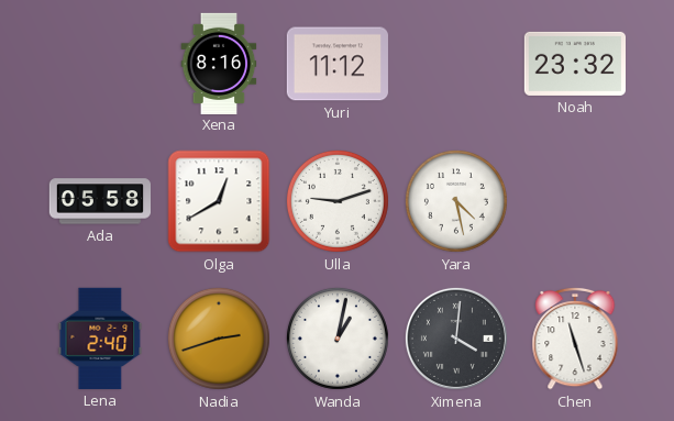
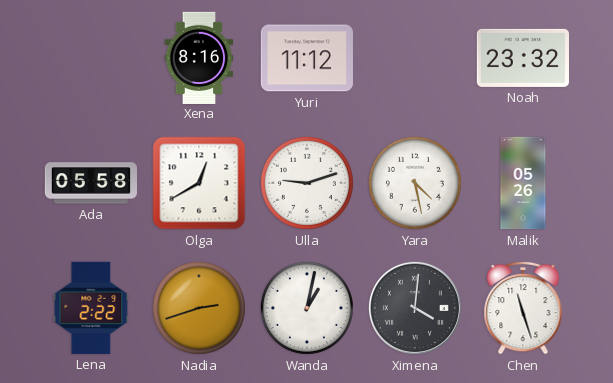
Malik: none -> 05:26 (523, 183)
Lena: 2:40 -> 2:22 (91, 308)
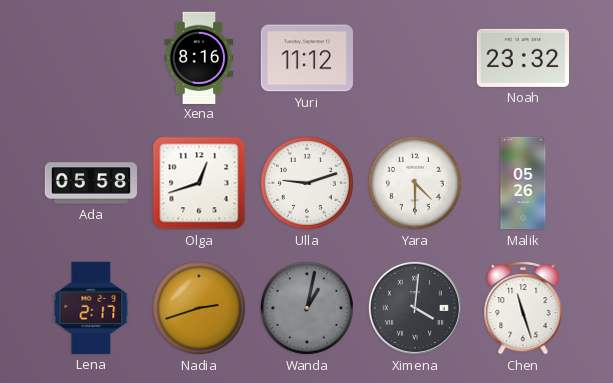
Olga: 12:40 -> 12:42 (199, 183)
Yara: 4:28 -> 4:30 (415, 183)
Lena: 2:22 -> 2:17 (91, 308)
Wanda dial: white -> grey (307, 308)
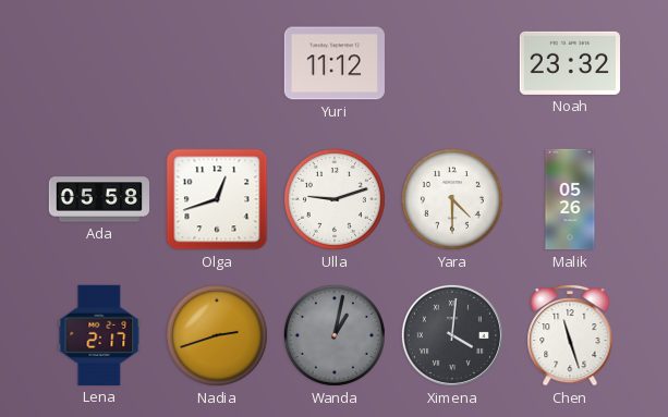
Xena: 8:16 -> none (199, 57)
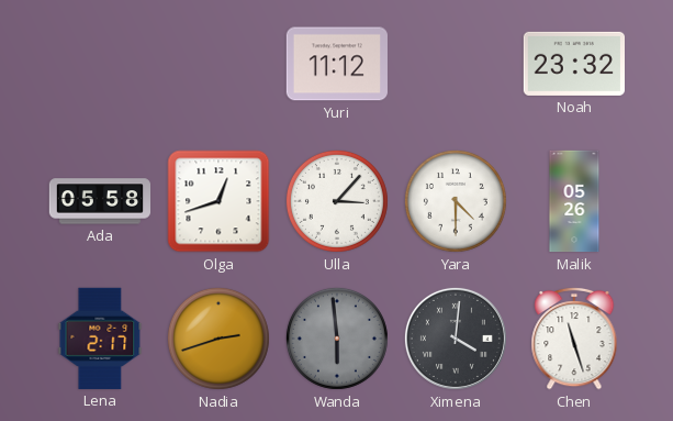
Ulla: 9:12 -> 3:07 (337, 201)
Wanda: 1:02 -> 5:59 (337, 339)
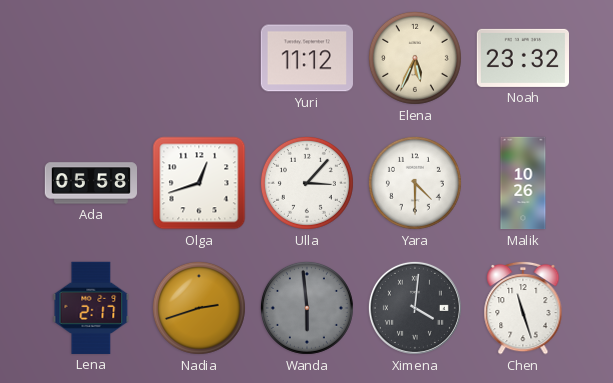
Elena: none -> 5:34 (415, 58)
Malik: 05:26 -> 10:26 (523, 183)
